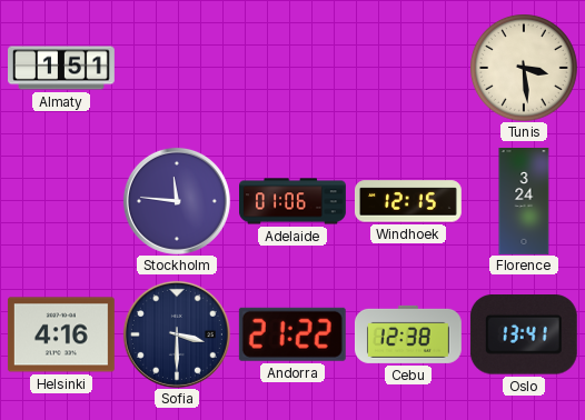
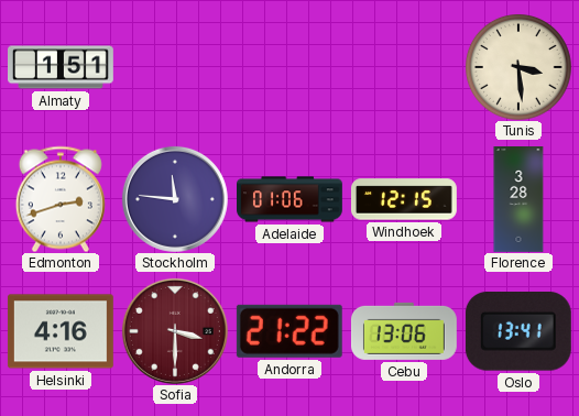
Edmonton: none -> 2:42 (61, 199)
Florence: 3:24 -> 3:28 (518, 200)
Sofia dial: navy -> burgundy (175, 331)
Cebu: 12:38 -> 13:06 (404, 331)
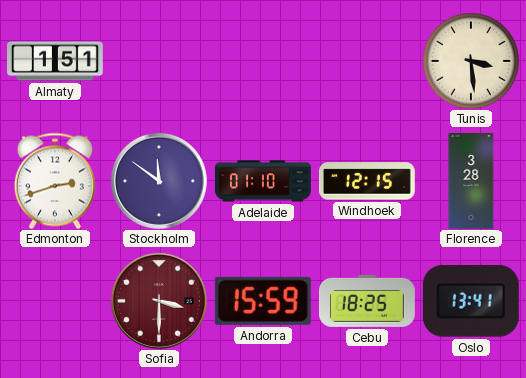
Stockholm: 11:46 -> 11:51 (159, 181)
Adelaide: 01:06 -> 01:10 (264, 181)
Helsinki: 4:16 -> none (61, 331)
Andorra: 21:22 -> 15:59 (263, 301)
Cebu: 13:06 -> 18:25 (367, 301)
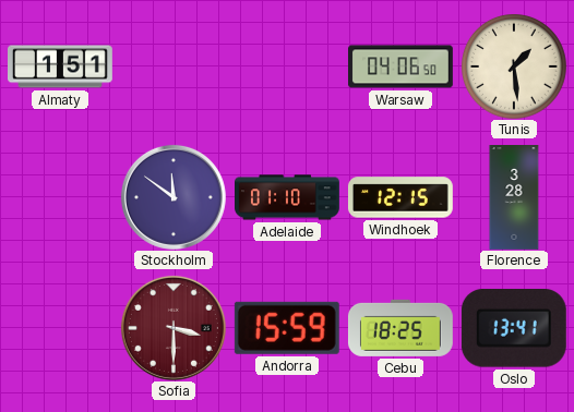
Warsaw: none -> 04:06 (402, 66)
Tunis: 3:29 -> 1:29 (514, 66)
Edmonton: 2:42 -> none (55, 181)
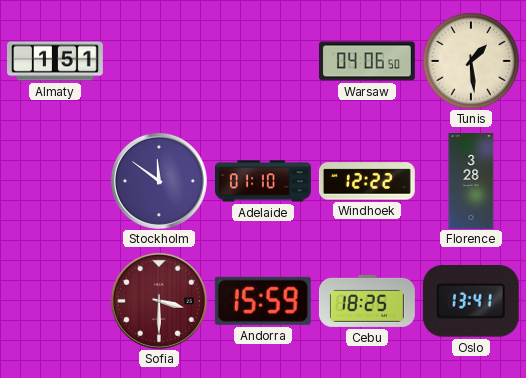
Windhoek: 12:15 -> 12:22 (367, 181)
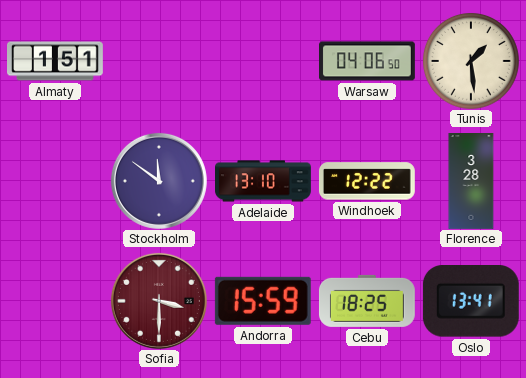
Adelaide: 01:10 -> 13:10 (264, 181)
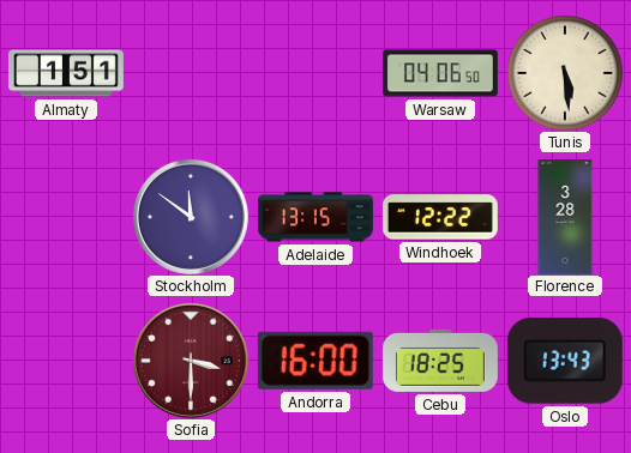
Tunis: 1:29 -> 5:29 (565, 73)
Adelaide: 13:10 -> 13:15 (317, 217)
Andorra: 15:59 -> 16:00 (315, 361)
Oslo: 13:41 -> 13:43 (565, 362)
